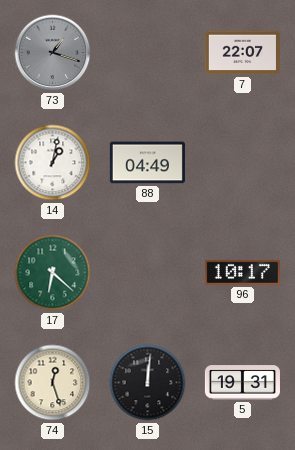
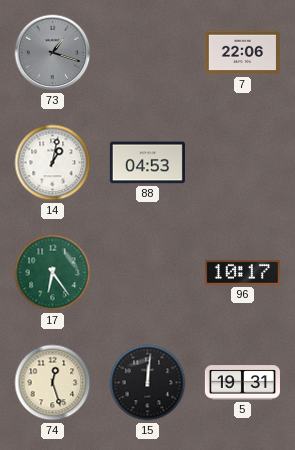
7: 22:07 -> 22:06 (242, 53)
88: 04:49 -> 04:53 (147, 163)
17: 6:22 -> 6:24 (53, 273)
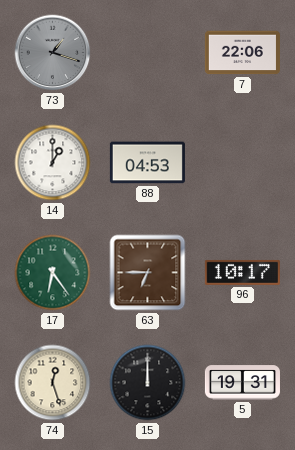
14: 1:02 -> 1:00 (53, 163)
63: none -> 6:45 (148, 273)
15: 12:01 -> 12:00 (148, 383)
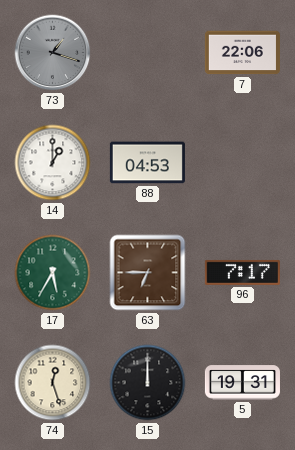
17: 6:24 -> 5:35 (53, 273)
96: 10:17 -> 7:17 (242, 272)
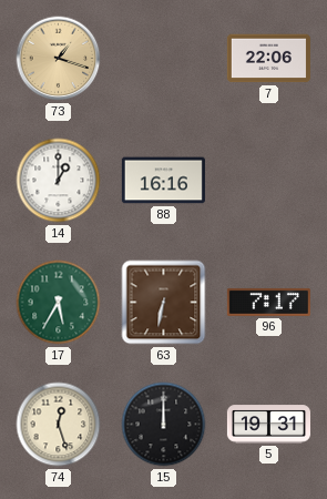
73 dial: grey -> champagne (59, 59)
88: 04:53 -> 16:16 (163, 181)
63: 6:45 -> 6:32 (164, 303)
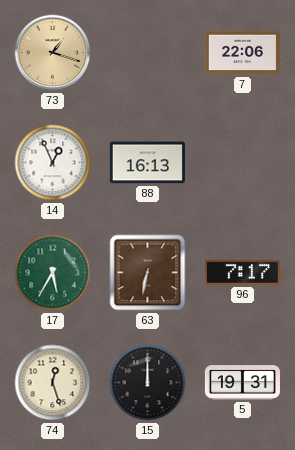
14: 1:00 -> 12:56 (53, 163)
88: 16:16 -> 16:13 (147, 163)
